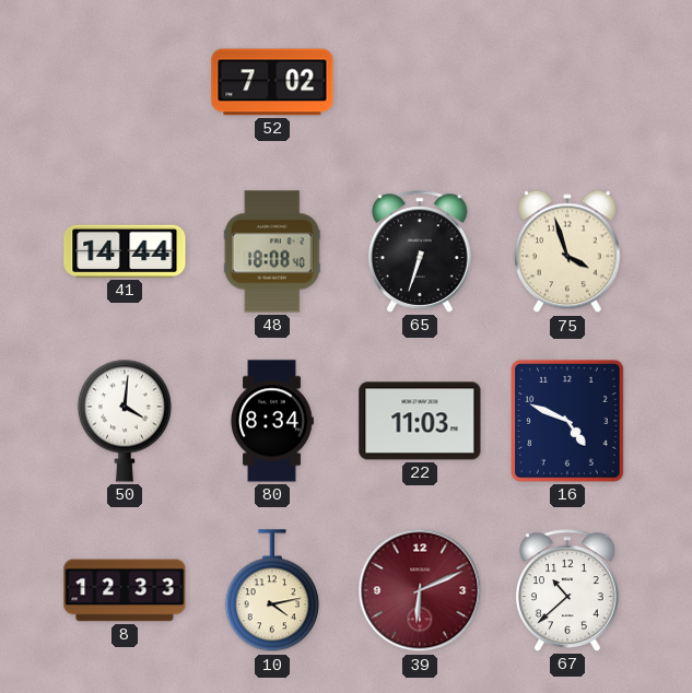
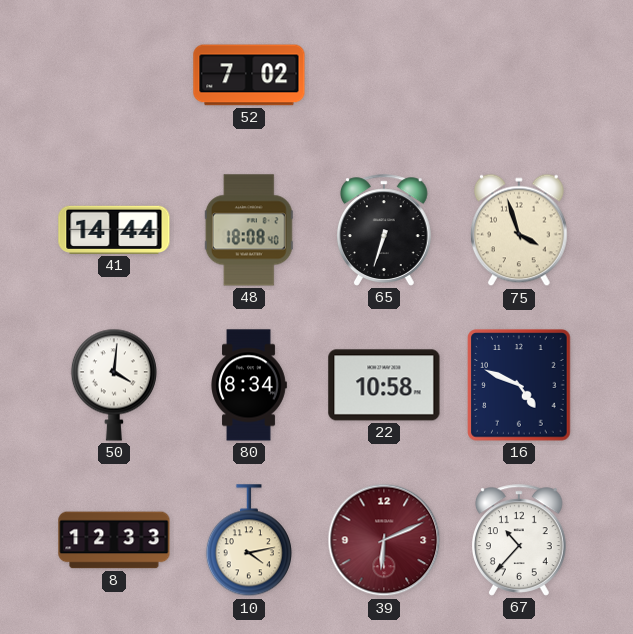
22: 11:03 -> 10:58 (384, 385)
67: 10:38 -> 10:37 (519, 540)
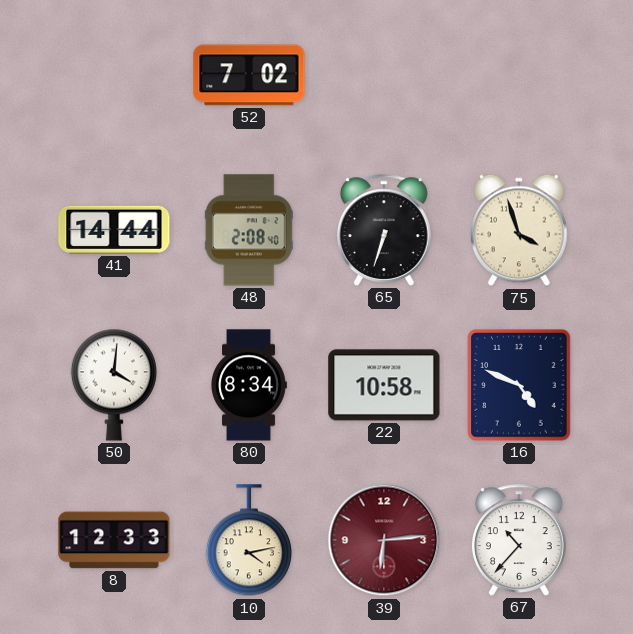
48: 18:08 -> 2:08 (249, 230)
39: 6:11 -> 6:14 (384, 540)
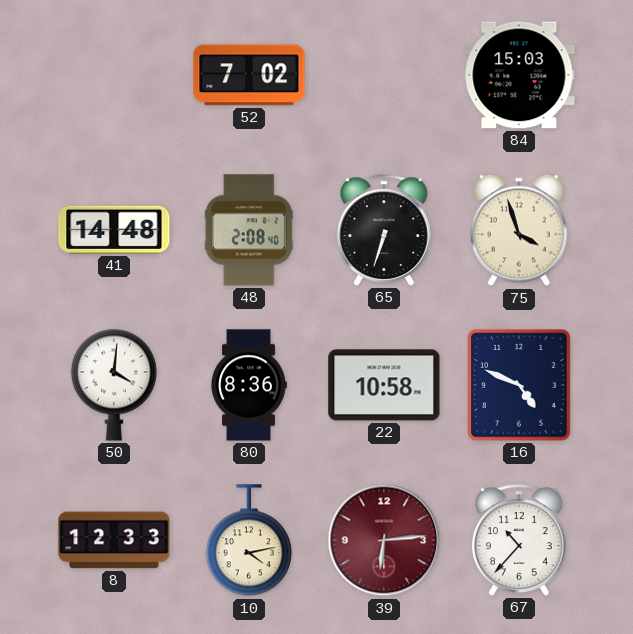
84: none -> 15:03 (519, 75)
41: 14:44 -> 14:48 (114, 230)
80: 8:34 -> 8:36 (249, 385)
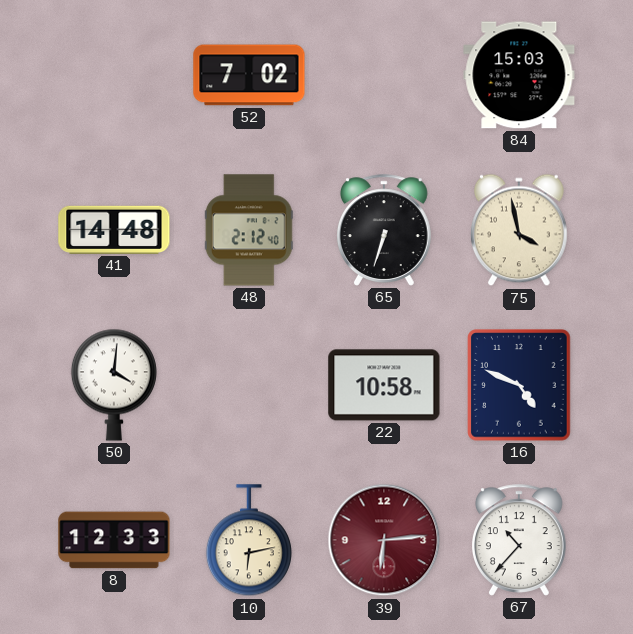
48: 2:08 -> 2:12 (249, 230)
75: 3:57 -> 3:58 (520, 230)
80: 8:36 -> none (249, 385)
10: 4:13 -> 6:13 (249, 541)
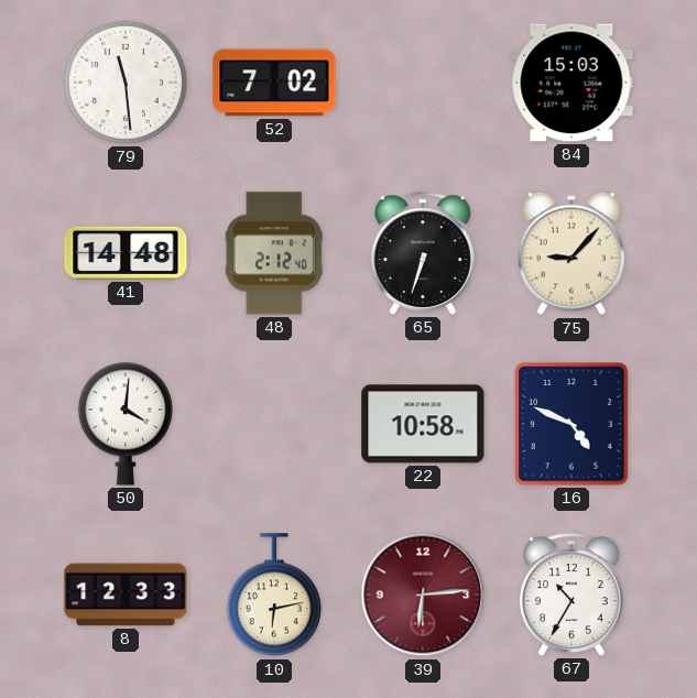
79: none -> 11:29 (126, 83)
75: 3:58 -> 9:07 (573, 253)
67: 10:37 -> 10:35 (571, 595)
